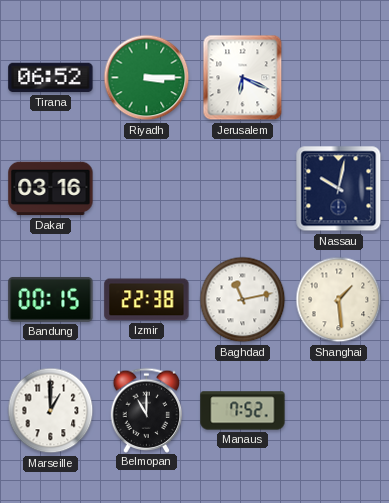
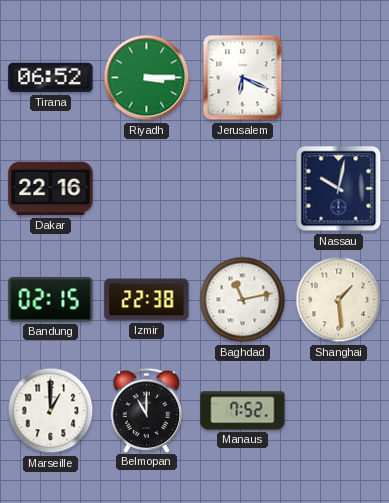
Dakar: 03:16 -> 22:16 (51, 189)
Bandung: 00:15 -> 02:15 (51, 299)
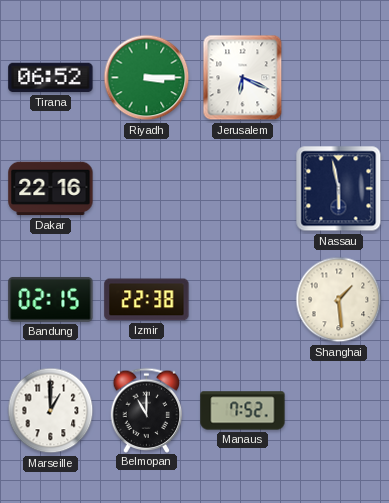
Nassau: 10:02 -> 5:58 (339, 189)
Baghdad: 11:13 -> none (243, 300)
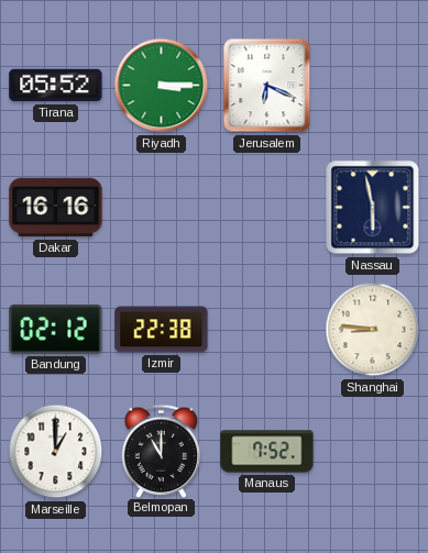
Tirana: 06:52 -> 05:52 (56, 86)
Dakar: 22:16 -> 16:16 (56, 208)
Bandung: 02:15 -> 02:12 (56, 329)
Shanghai: 1:29 -> 8:46 (373, 330)
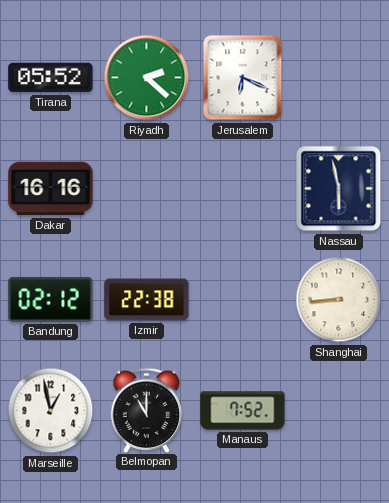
Riyadh: 3:15 -> 2:22 (147, 78)
Shanghai: 8:46 -> 8:44 (339, 300)
Marseille: 1:00 -> 12:58 (51, 411)
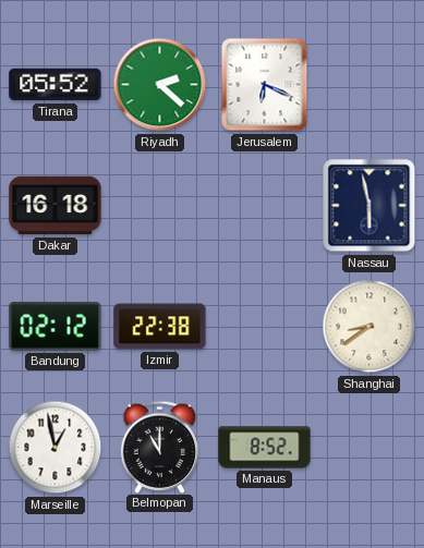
Dakar: 16:16 -> 16:18 (56, 206)
Shanghai: 8:44 -> 8:39 (370, 327)
Manaus: 7:52 -> 8:52 (265, 448)
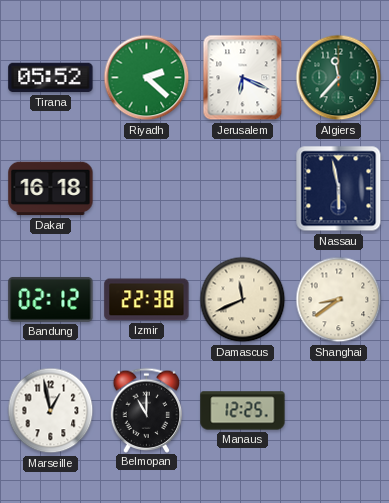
Algiers: none -> 11:37 (339, 78)
Damascus: none -> 11:41 (243, 300)
Manaus: 8:52 -> 12:25 (243, 411)
